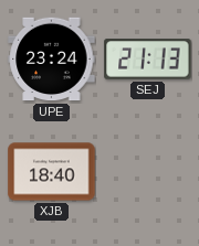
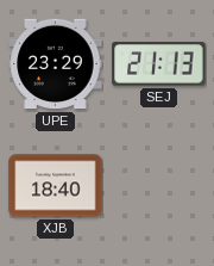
UPE: 23:24 -> 23:29 (56, 64)
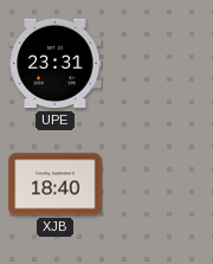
UPE: 23:29 -> 23:31 (56, 64)
SEJ: 21:13 -> none (159, 64)
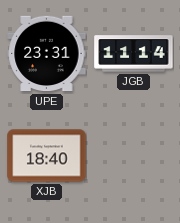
JGB: none -> 11:14 (134, 54)
